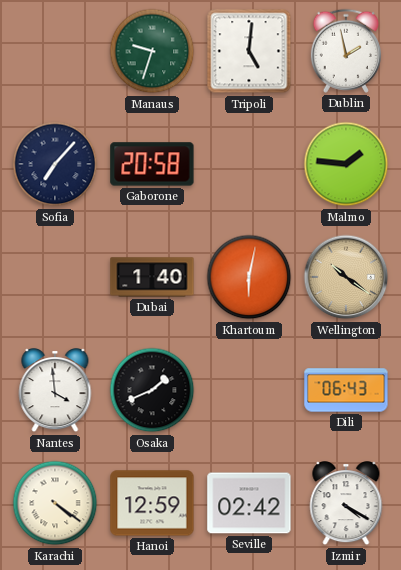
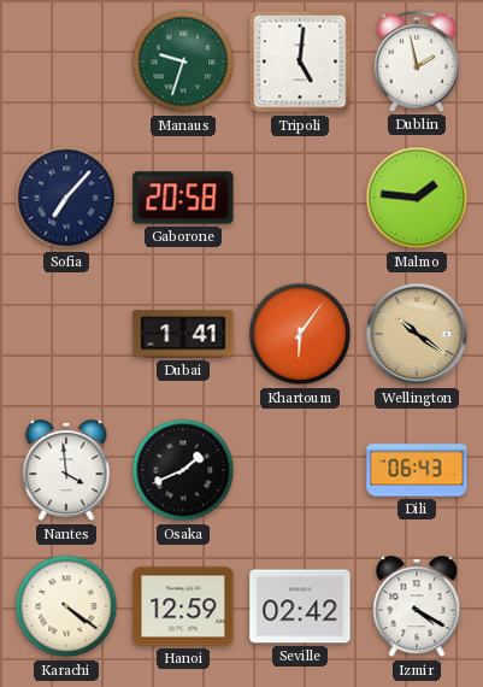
Dubai: 1:40 -> 1:41 (183, 334)
Khartoum: 6:02 -> 6:06 (300, 334)
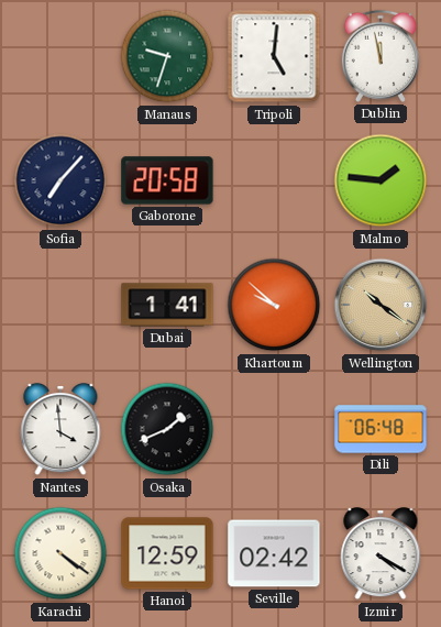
Dublin: 1:58 -> 11:58 (381, 56)
Khartoum: 6:06 -> 9:52 (274, 305)
Dili: 06:43 -> 06:48 (381, 429)
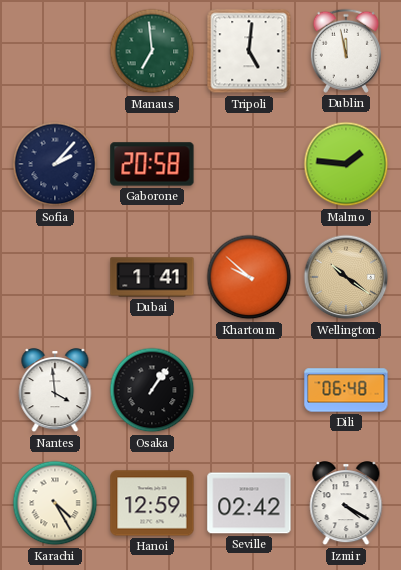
Manaus: 9:33 -> 6:59 (152, 51)
Sofia: 7:07 -> 2:07 (55, 164)
Osaka: 1:41 -> 1:06 (152, 390)
Karachi: 4:21 -> 4:25 (55, 503)
